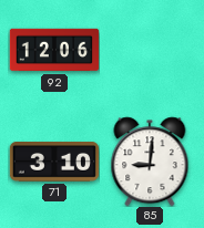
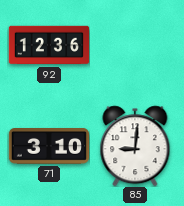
92: 12:06 -> 12:36 (49, 45)
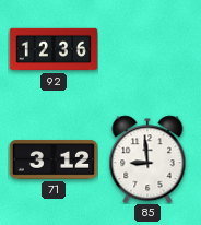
71: 3:10 -> 3:12 (52, 161)
85: 9:01 -> 8:59 (147, 159)
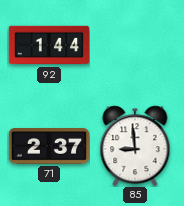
92: 12:36 -> 1:44 (49, 45)
71: 3:12 -> 2:37 (48, 147)
